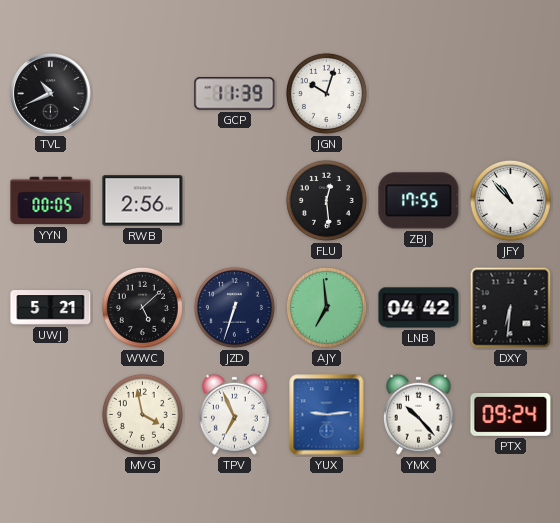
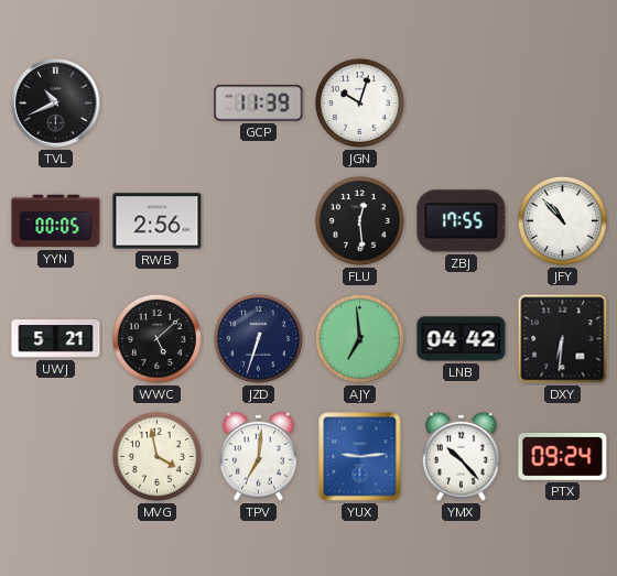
TPV: 6:56 -> 7:01 (258, 456)
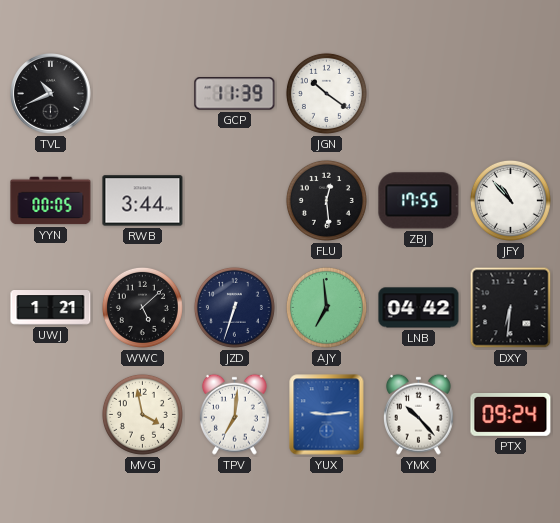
JGN: 10:03 -> 10:21 (326, 93)
RWB: 2:56 -> 3:44 (143, 201)
UWJ: 5:21 -> 1:21 (51, 308)
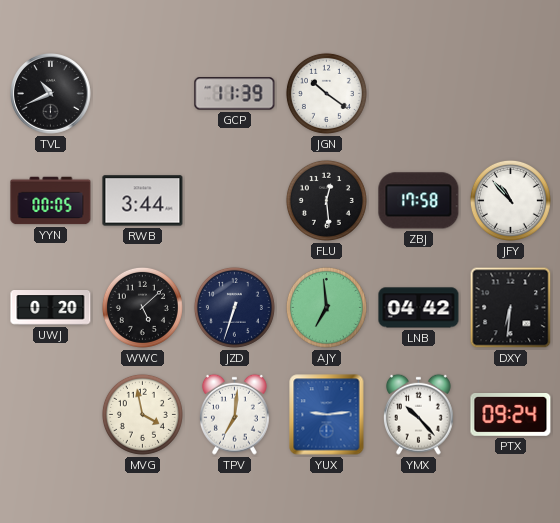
ZBJ: 17:55 -> 17:58 (419, 201)
UWJ: 1:21 -> 0:20 (51, 308)
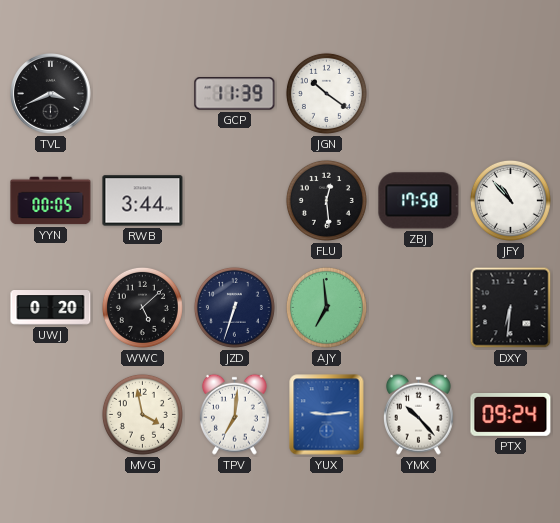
TVL: 10:41 -> 3:41 (51, 94)
LNB: 04:42 -> none (419, 308)
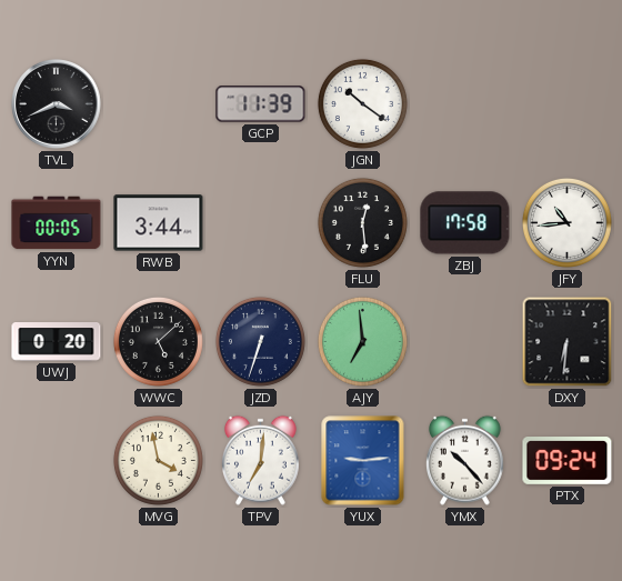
JFY: 10:53 -> 10:44 (566, 222)
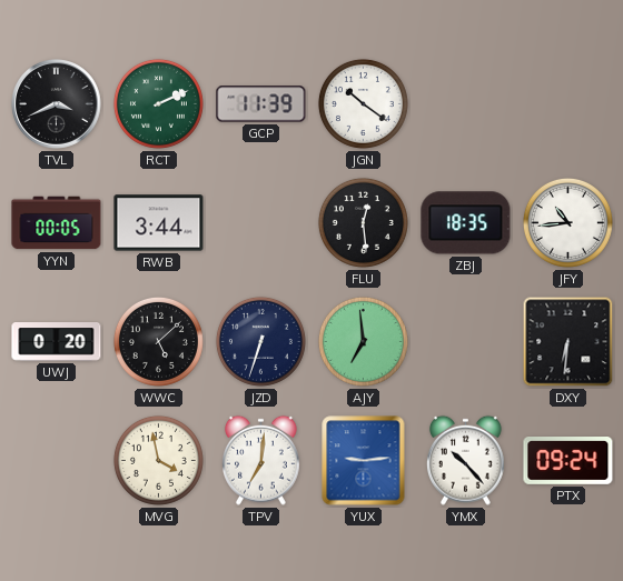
RCT: none -> 2:11 (158, 103)
ZBJ: 17:58 -> 18:35 (466, 223)
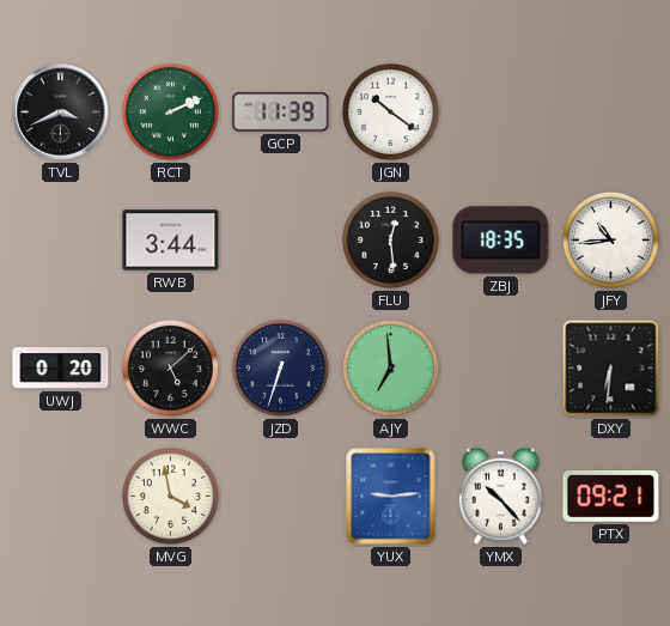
YYN: 00:05 -> none (57, 223)
TPV: 7:01 -> none (260, 460)
PTX: 09:24 -> 09:21 (611, 497)
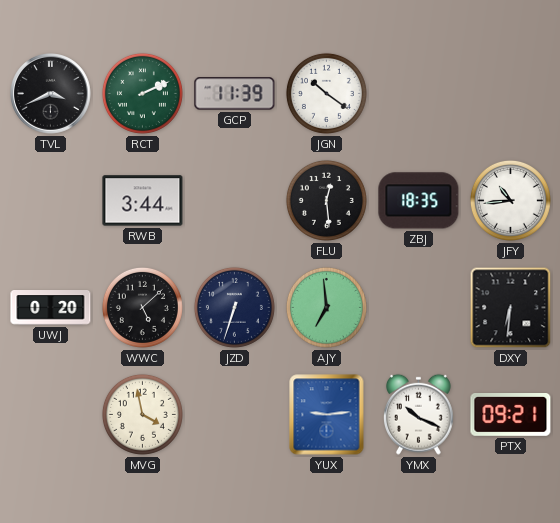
YMX: 10:23 -> 10:19 (418, 414)
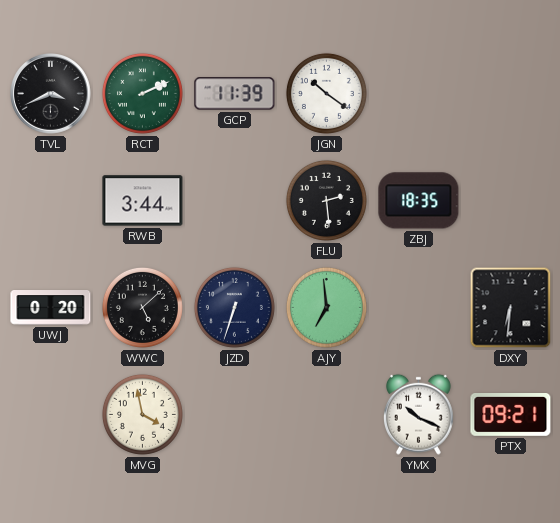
FLU: 12:29 -> 2:29 (326, 200)
JFY: 10:44 -> none (510, 200)
YUX: 9:14 -> none (327, 415)
